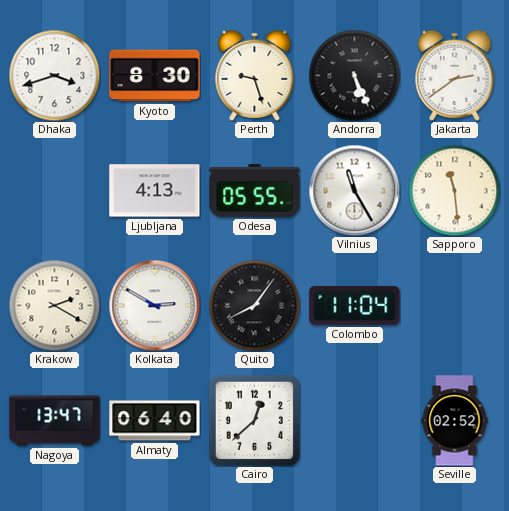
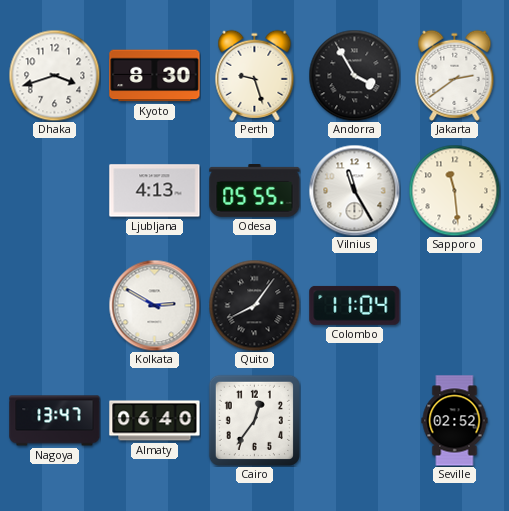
Andorra: 5:26 -> 3:55 (354, 75)
Krakow: 2:20 -> none (54, 305)
Cairo: 12:38 -> 12:36 (254, 420)
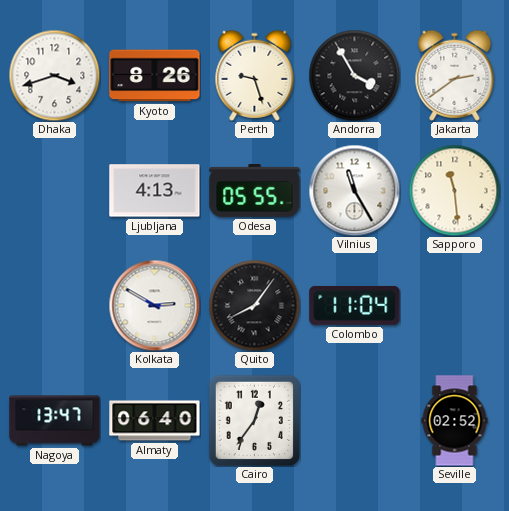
Kyoto: 8:30 -> 8:26 (155, 76)
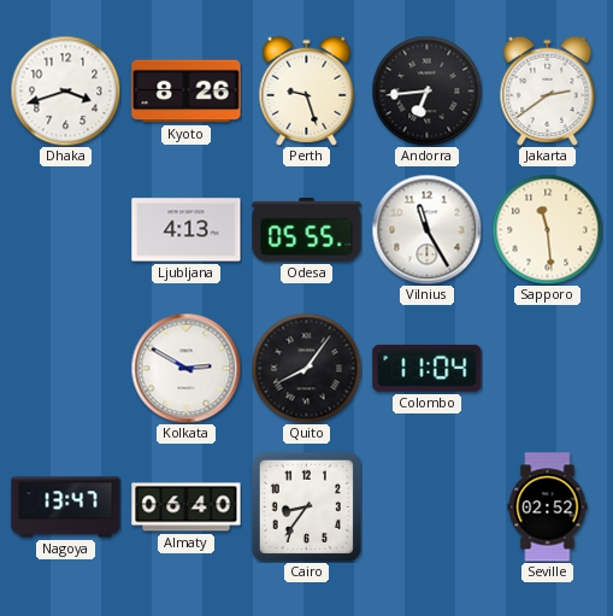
Andorra: 3:55 -> 6:44 (426, 90)
Cairo: 12:36 -> 8:36 (306, 506)
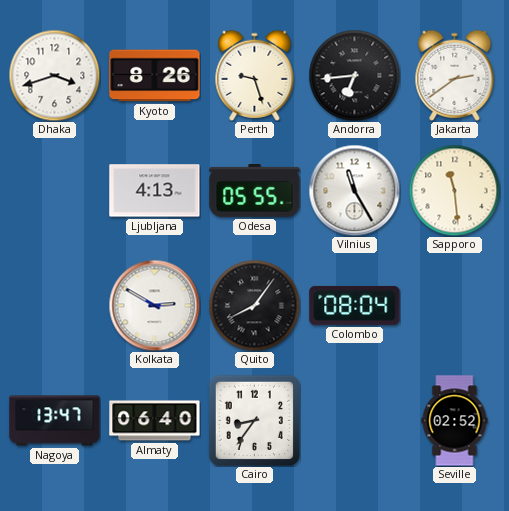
Colombo: 11:04 -> 08:04 (355, 305)
